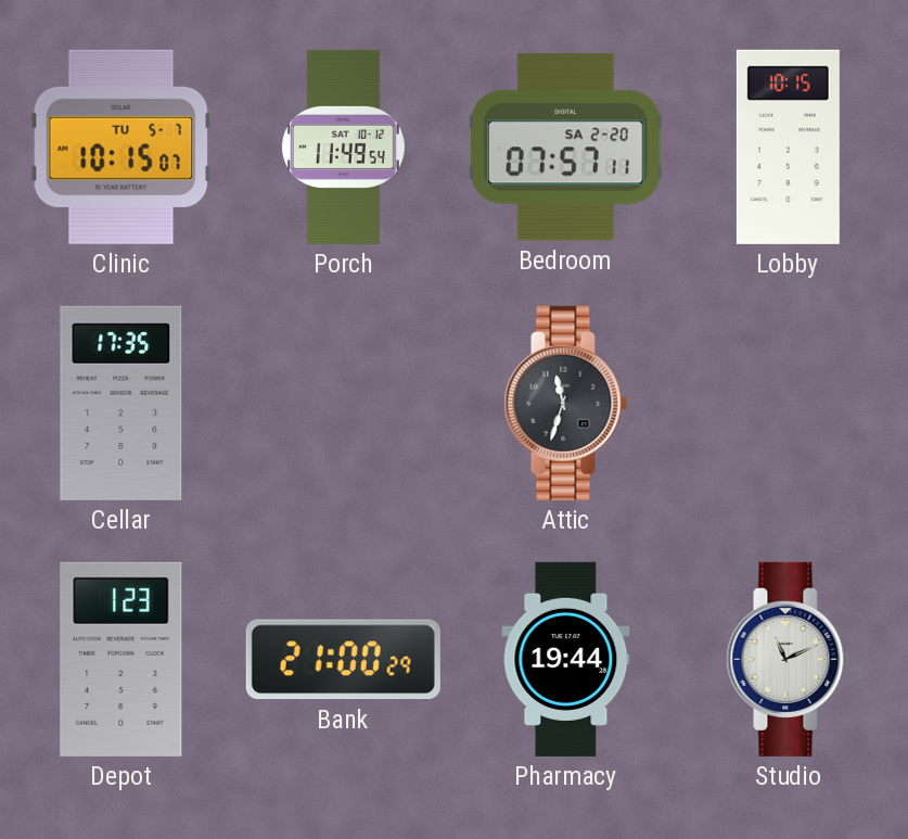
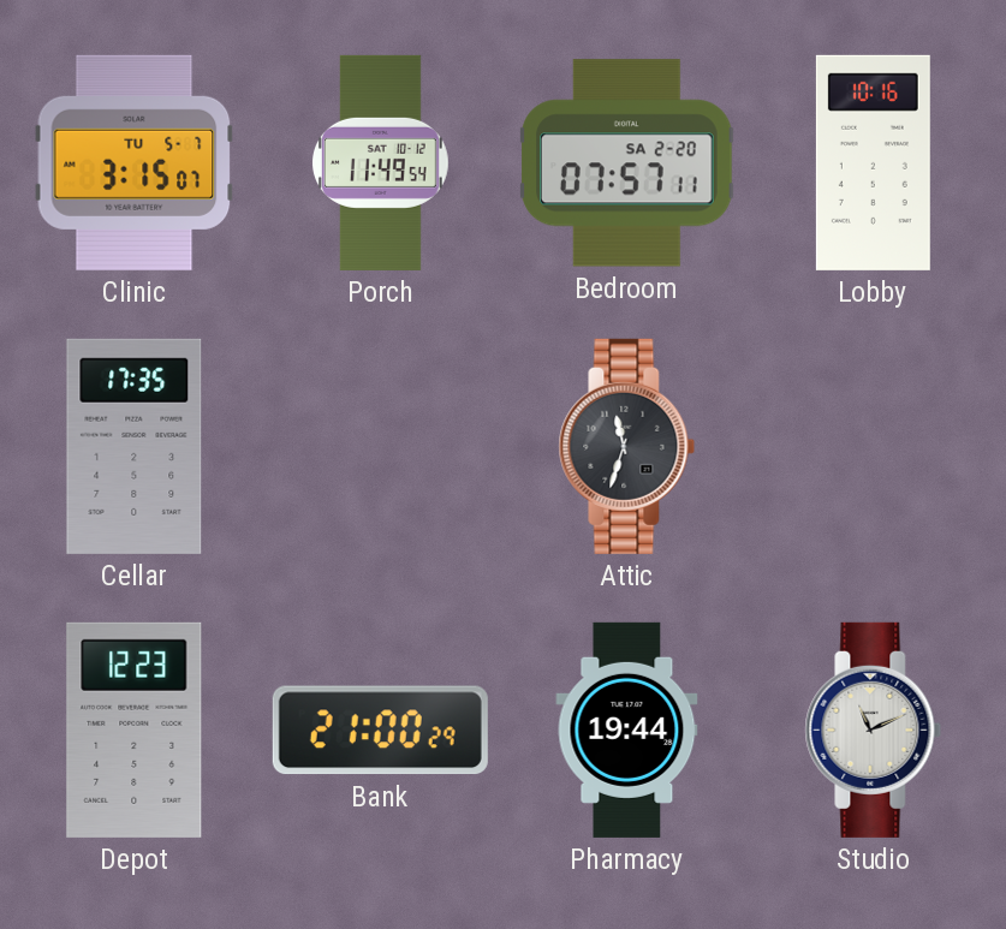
Clinic: 10:15 -> 3:15 (135, 162)
Lobby: 10:15 -> 10:16 (873, 162)
Depot: 1:23 -> 12:23 (135, 729)
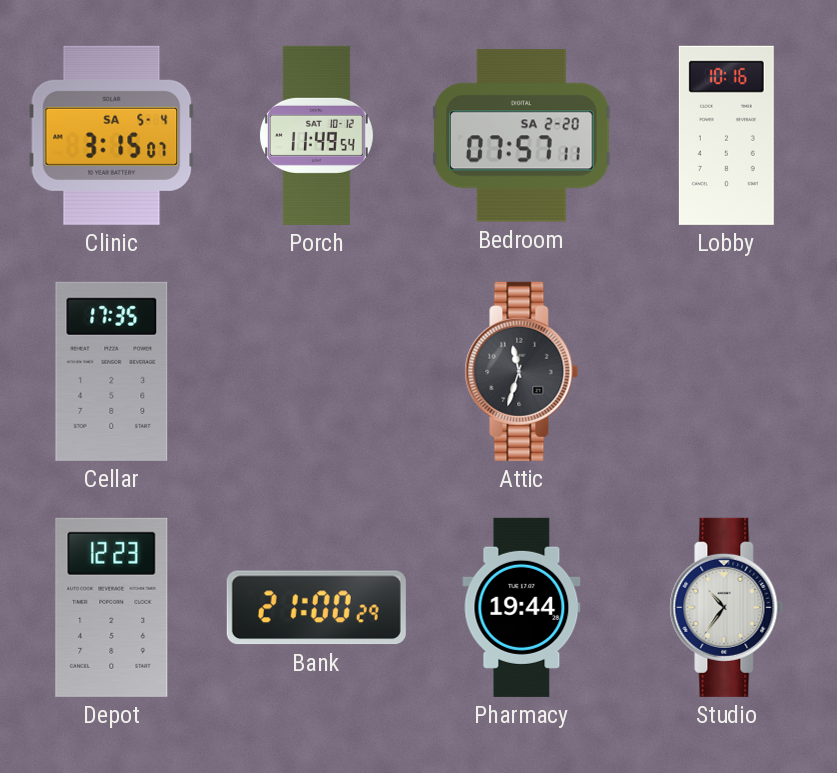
Clinic date: TU 5-7 -> SA 5-4 (112, 135)
Studio: 11:11 -> 10:36 (727, 607)
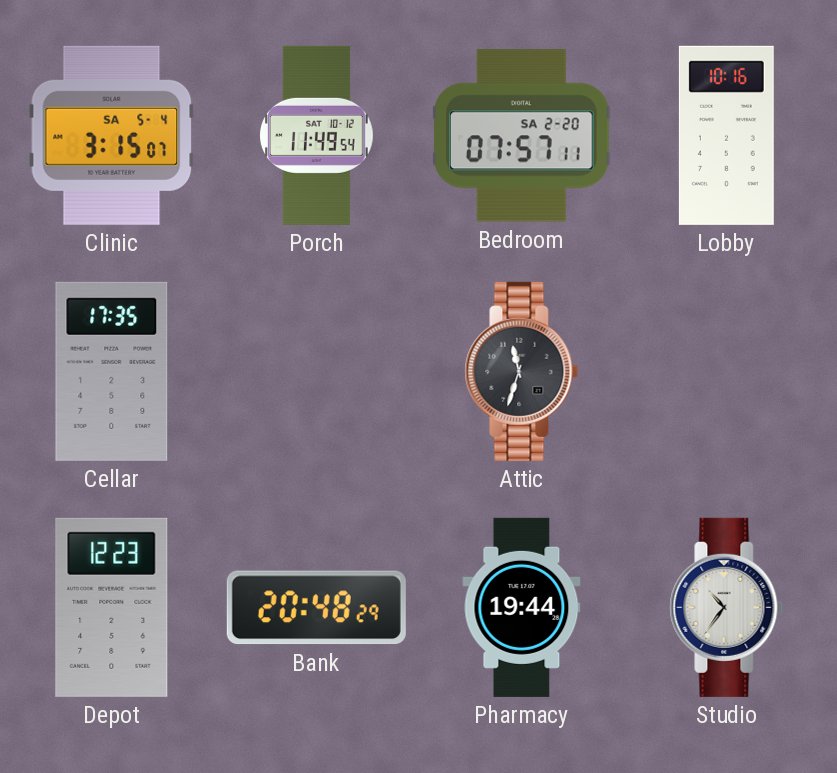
Bank: 21:00 -> 20:48 (316, 608)
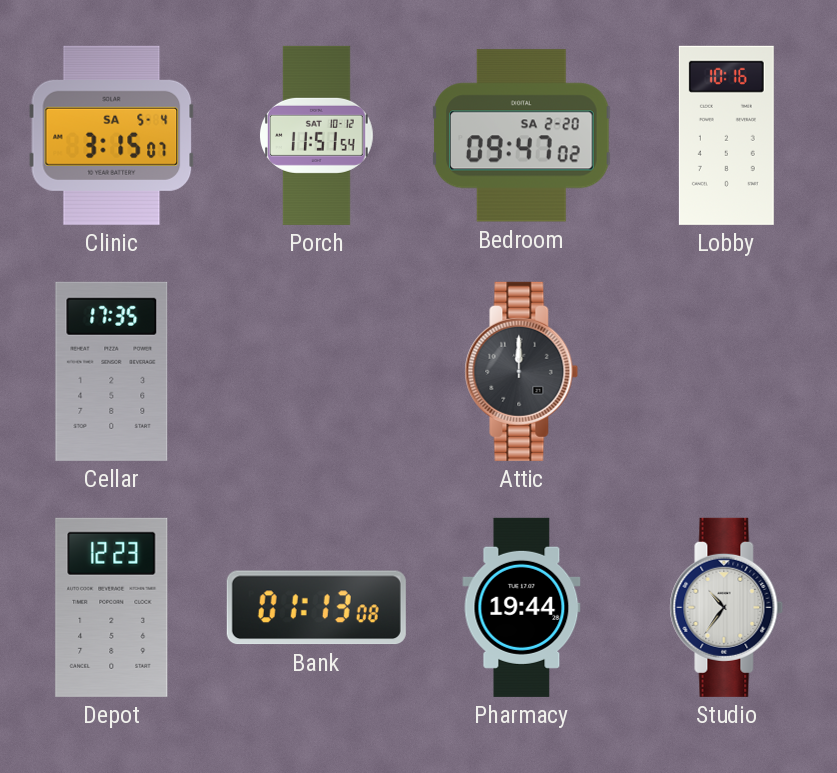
Porch: 11:49 -> 11:51 (317, 135)
Bedroom: 07:57 -> 09:47 (522, 136)
Attic: 11:33 -> 12:00 (522, 371)
Bank: 20:48 -> 01:13 (316, 608)
